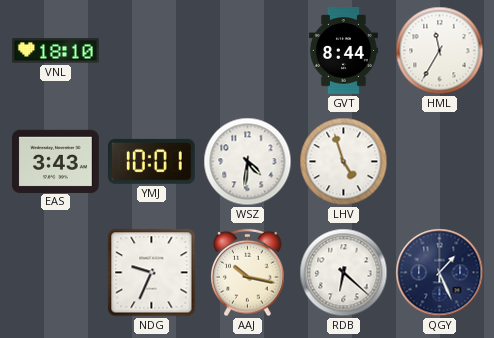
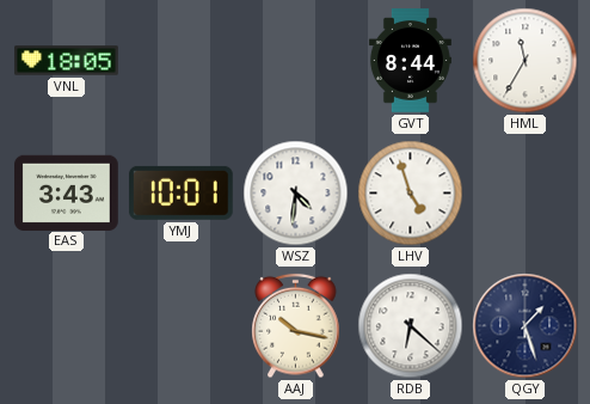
VNL: 18:10 -> 18:05 (67, 61)
NDG: 9:34 -> none (152, 273)
QGY: 1:26 -> 1:27 (526, 326)
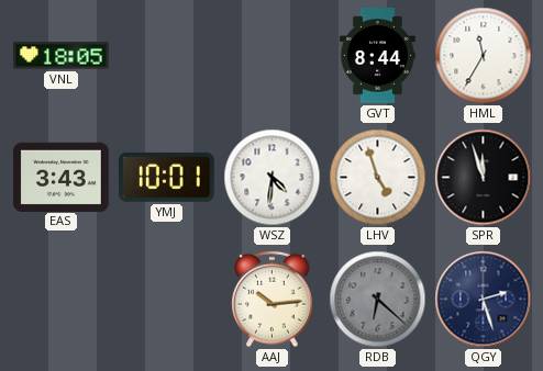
SPR: none -> 11:57 (484, 178)
AAJ: 10:17 -> 10:14 (273, 300)
RDB dial: white -> grey (378, 300)
QGY: 1:27 -> 2:27 (484, 300)
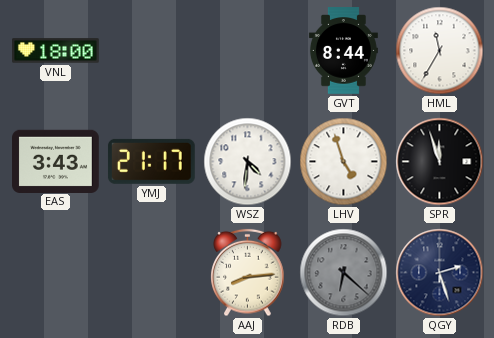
VNL: 18:05 -> 18:00 (56, 51)
YMJ: 10:01 -> 21:17 (151, 161)
AAJ: 10:14 -> 8:14 (248, 273)
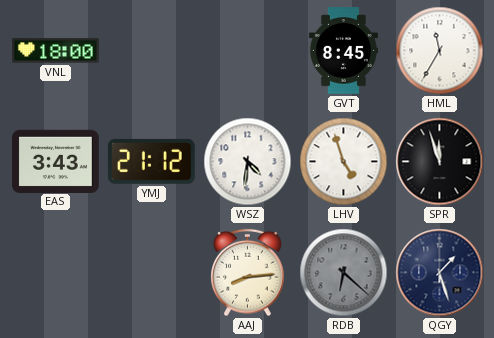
GVT: 8:44 -> 8:45 (343, 51)
YMJ: 21:17 -> 21:12 (151, 161)
QGY: 2:27 -> 1:27 (440, 273)
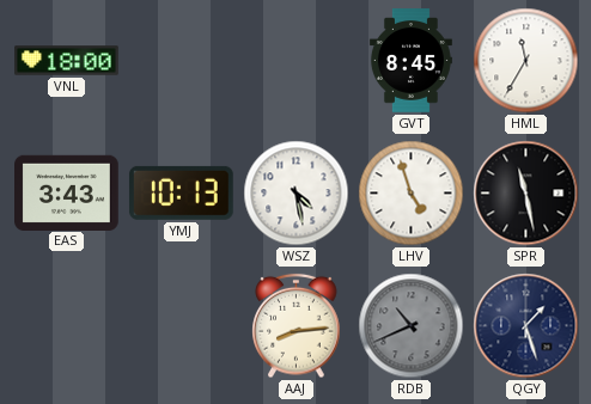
YMJ: 21:12 -> 10:13 (181, 192)
WSZ: 4:31 -> 4:28 (297, 194)
SPR: 11:57 -> 11:28 (526, 194)
RDB: 6:22 -> 10:41 (412, 326)
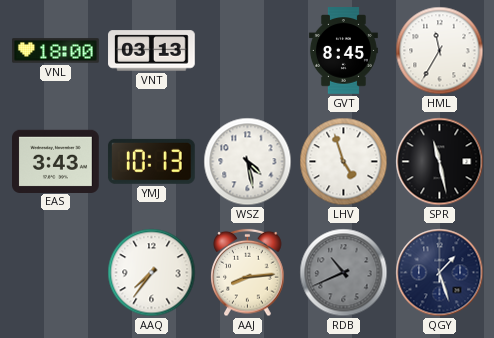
VNT: none -> 03:13 (152, 51)
AAQ: none -> 7:36 (152, 273)
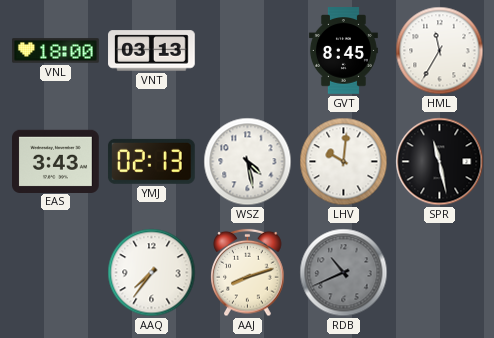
YMJ: 10:13 -> 02:13 (151, 161)
LHV: 4:57 -> 10:01 (344, 162)
AAJ: 8:14 -> 8:12 (248, 273)
QGY: 1:27 -> none (440, 273)
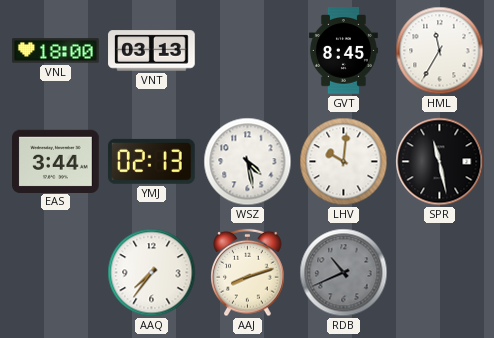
EAS: 3:43 -> 3:44 (56, 161)
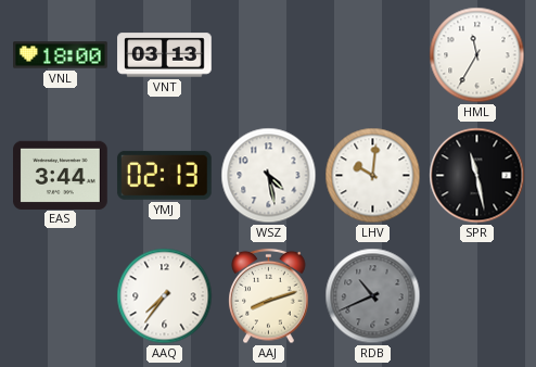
GVT: 8:45 -> none (343, 51)
